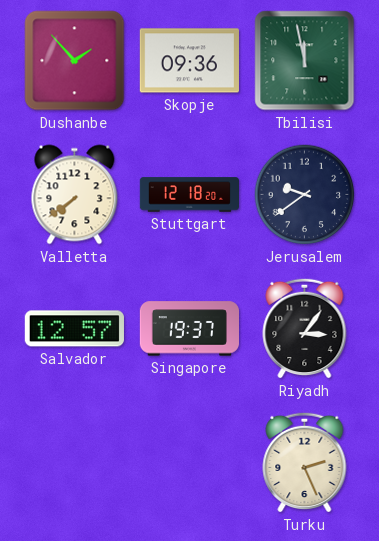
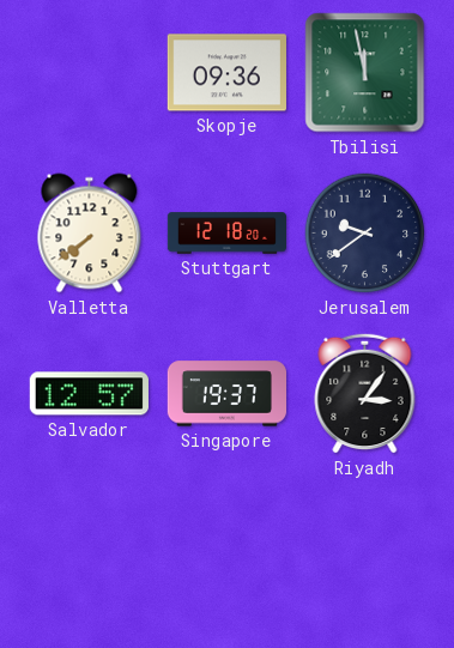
Dushanbe: 1:53 -> none (75, 61)
Turku: 2:26 -> none (305, 462)
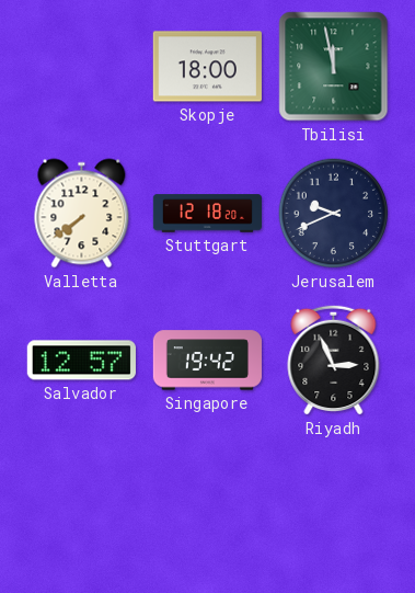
Skopje: 09:36 -> 18:00 (207, 67)
Jerusalem: 9:39 -> 9:41 (334, 214)
Singapore: 19:37 -> 19:42 (207, 361)
Riyadh: 3:06 -> 2:56 (334, 360)
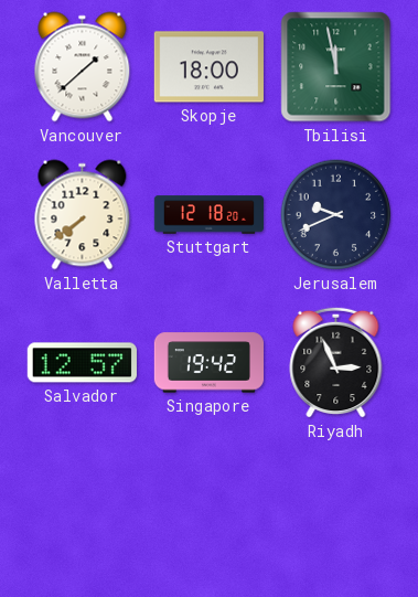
Vancouver: none -> 1:38 (83, 67)
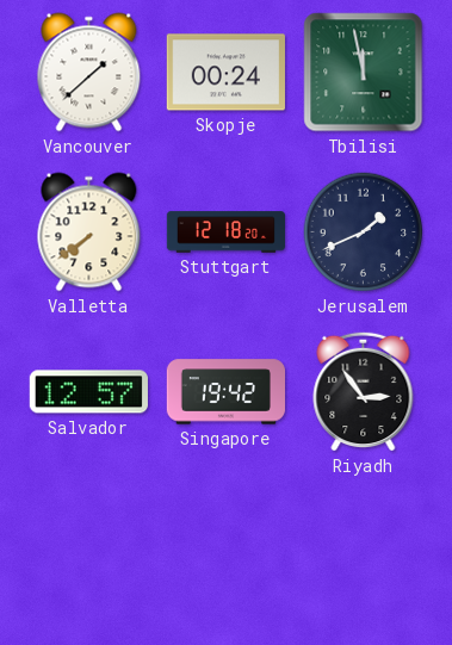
Skopje: 18:00 -> 00:24 (225, 73)
Jerusalem: 9:41 -> 1:41 (364, 232)
Riyadh: 2:56 -> 2:54 (364, 391)
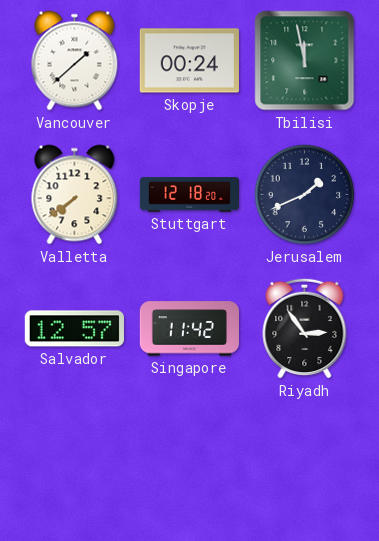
Singapore: 19:42 -> 11:42 (189, 329)
